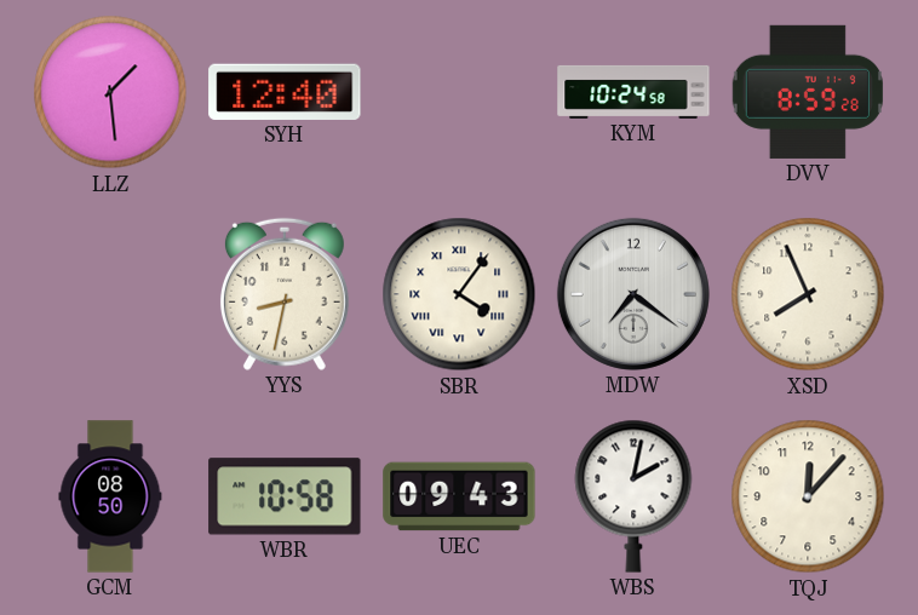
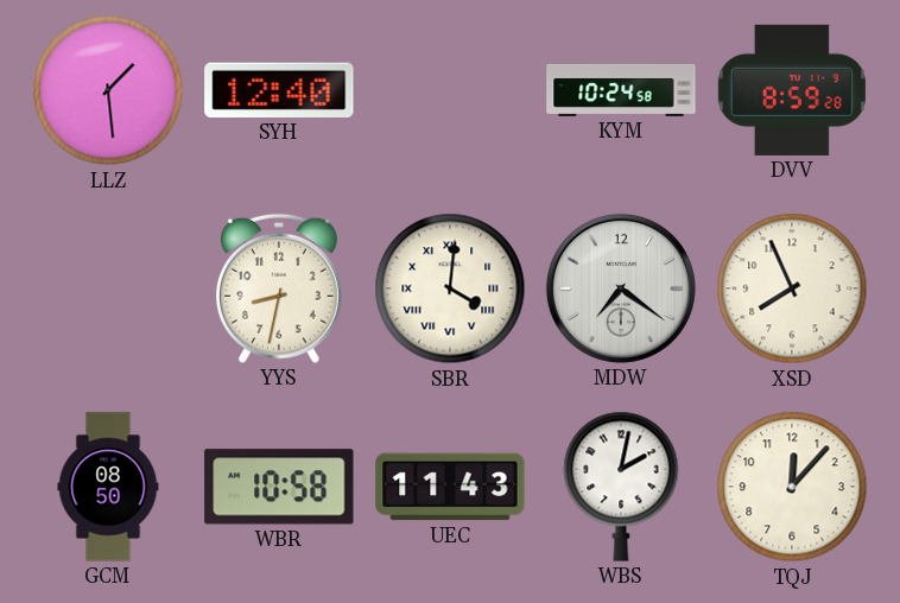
SBR: 4:06 -> 4:01 (450, 288)
UEC: 09:43 -> 11:43 (450, 487)
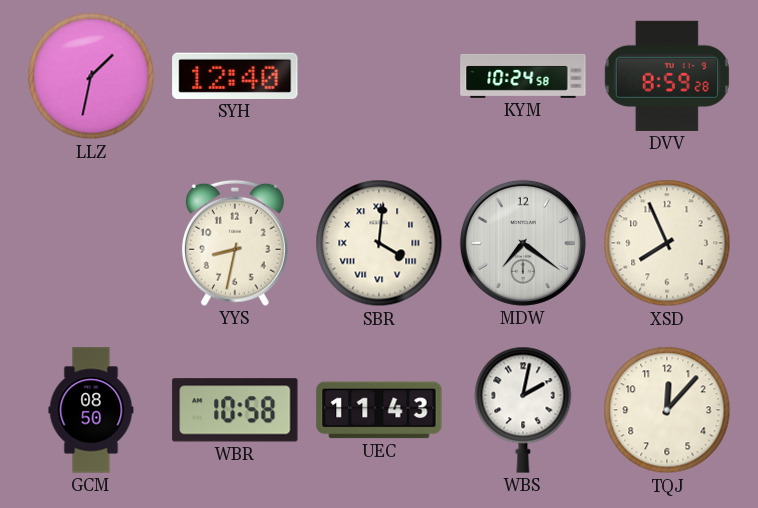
LLZ: 1:29 -> 1:32 (91, 76)
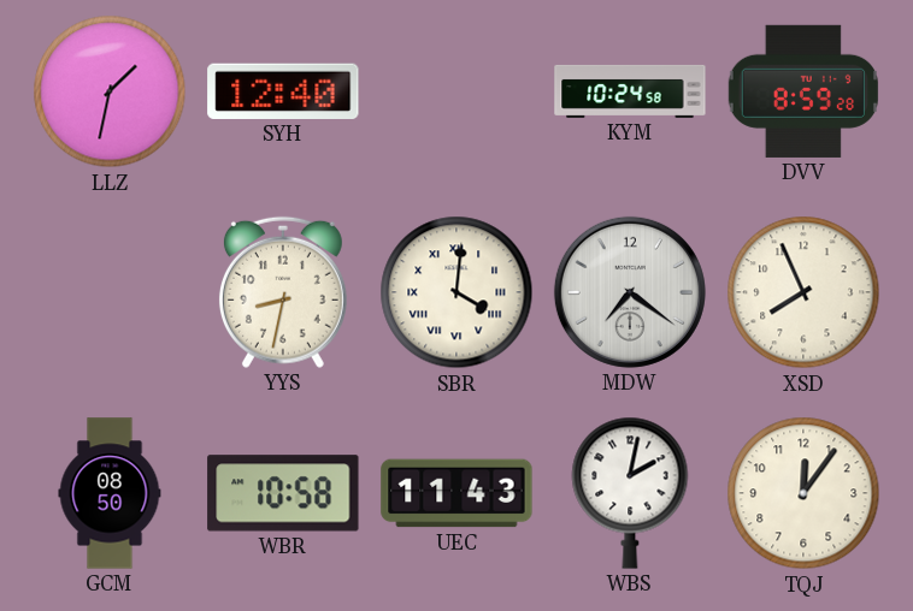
TQJ: 12:07 -> 12:06 (803, 493)
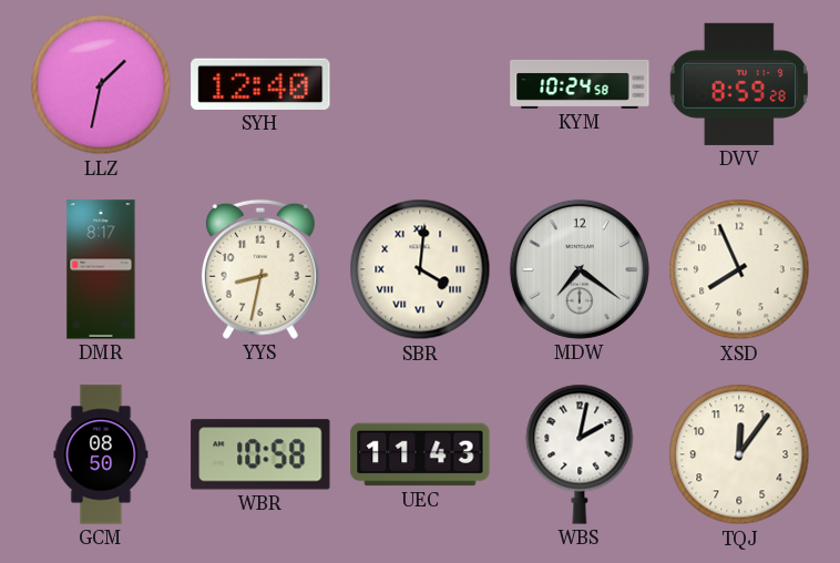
DMR: none -> 8:17 (101, 269)
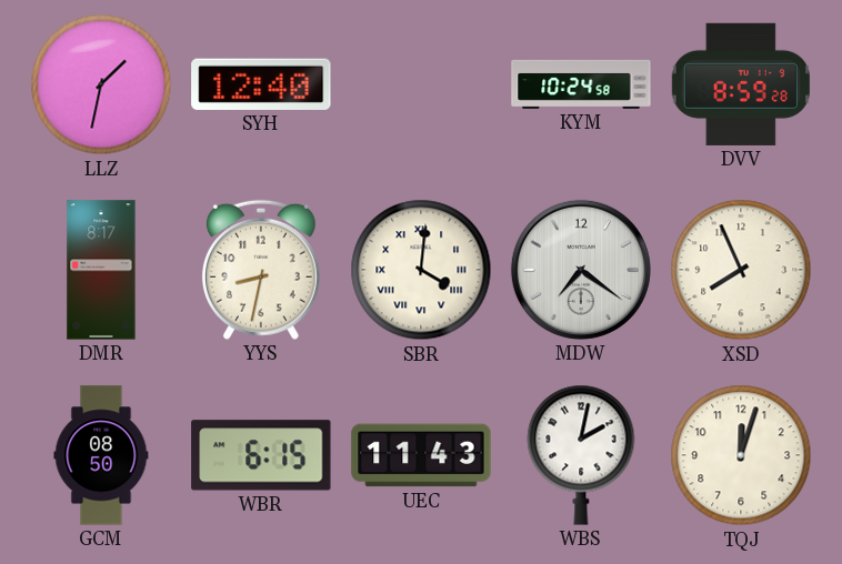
WBR: 10:58 -> 6:15 (261, 455)
TQJ: 12:06 -> 12:03 (741, 455)
